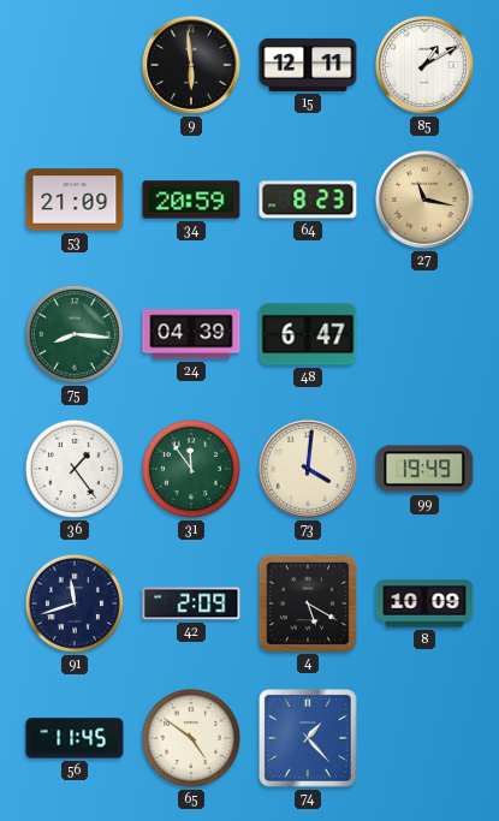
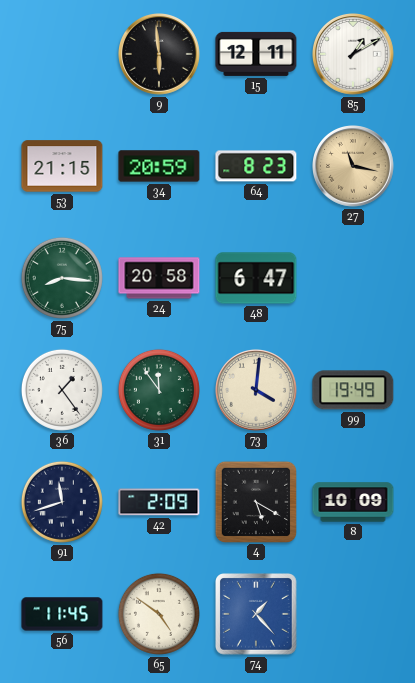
53: 21:09 -> 21:15 (62, 166)
24: 04:39 -> 20:58 (159, 278)
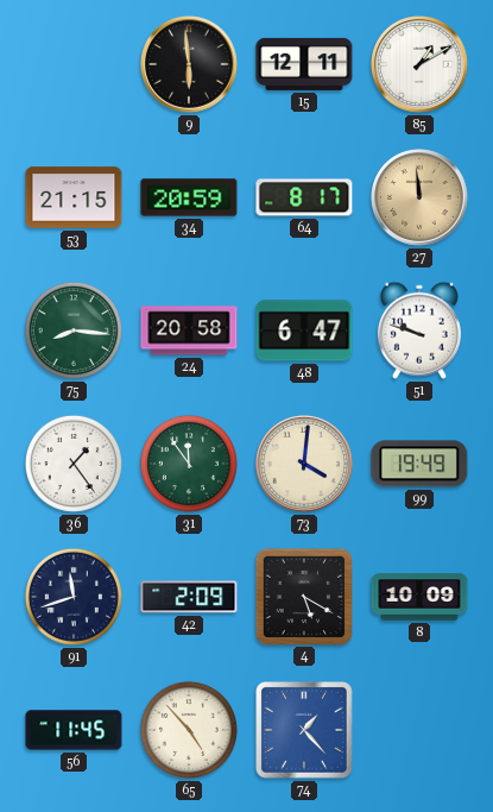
64: 8:23 -> 8:17 (304, 197)
27: 11:17 -> 11:59 (421, 199)
51: none -> 9:48 (419, 331)
65: 4:51 -> 4:53 (189, 730)
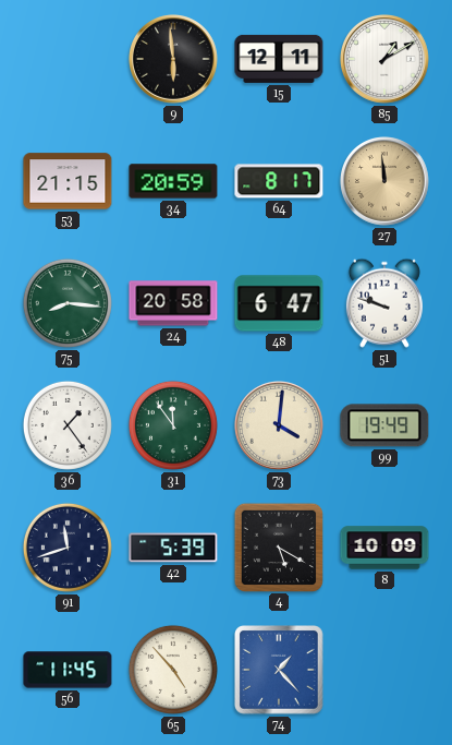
42: 2:09 -> 5:39 (173, 548)
